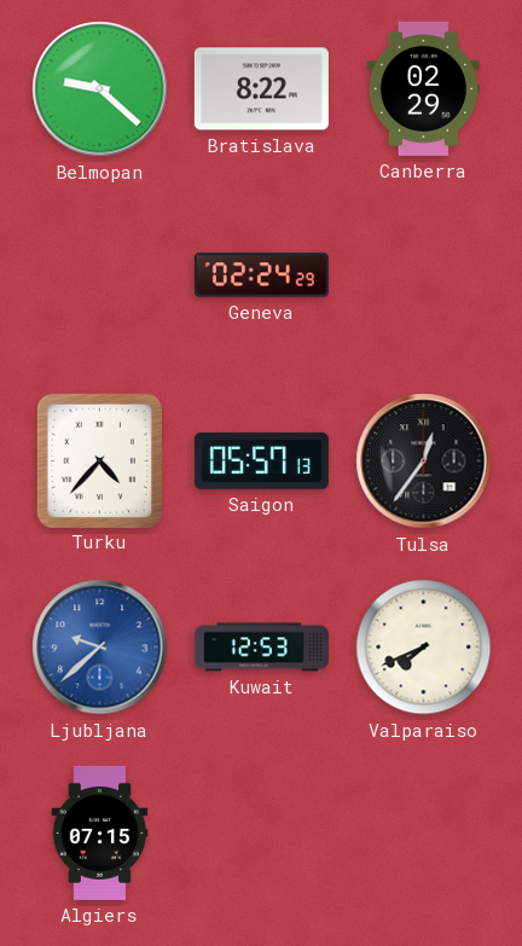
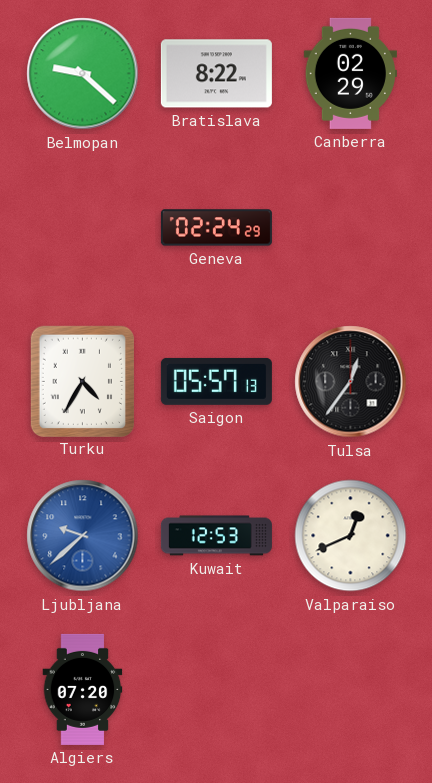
Turku: 4:37 -> 4:35 (82, 381)
Valparaiso: 7:41 -> 12:41 (351, 536)
Algiers: 07:15 -> 07:20 (83, 689)
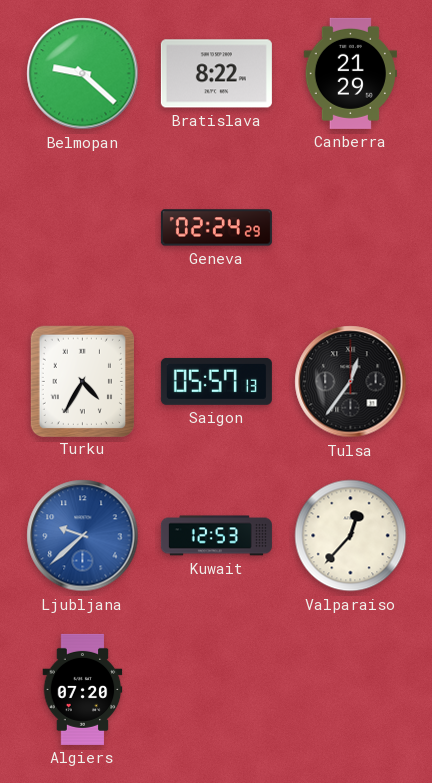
Canberra: 02:29 -> 21:29 (350, 73)
Valparaiso: 12:41 -> 12:37 (351, 536)
